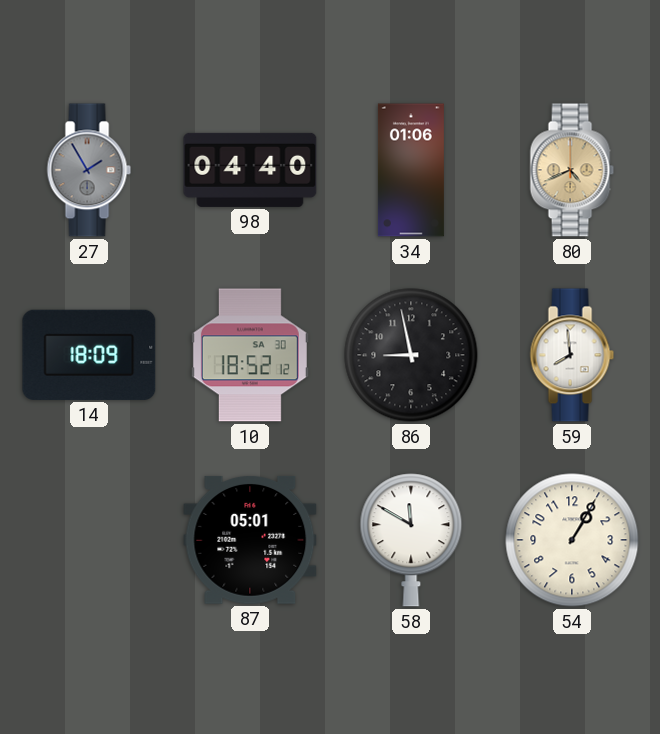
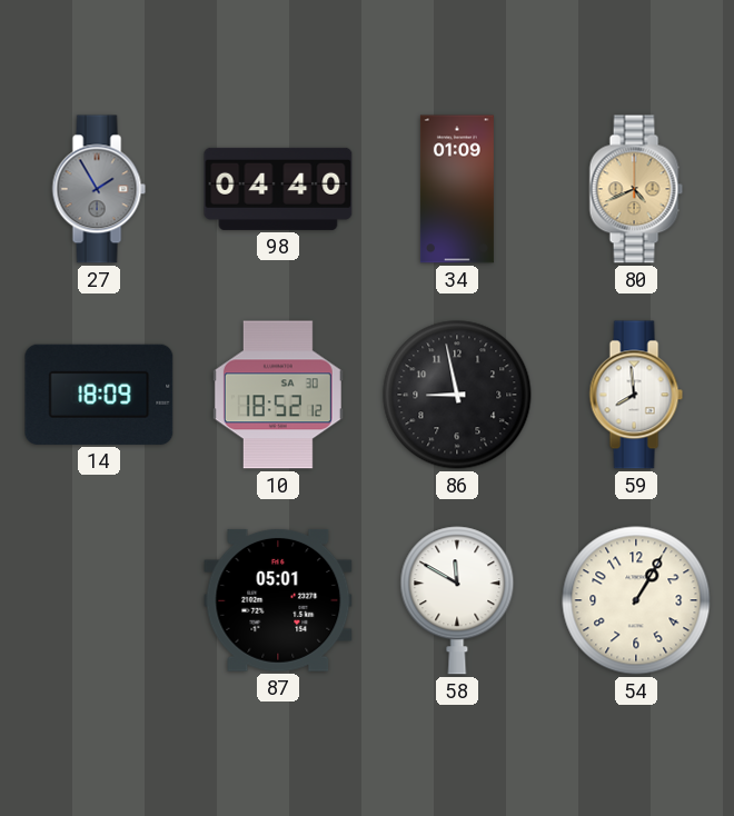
34: 01:06 -> 01:09 (457, 189)
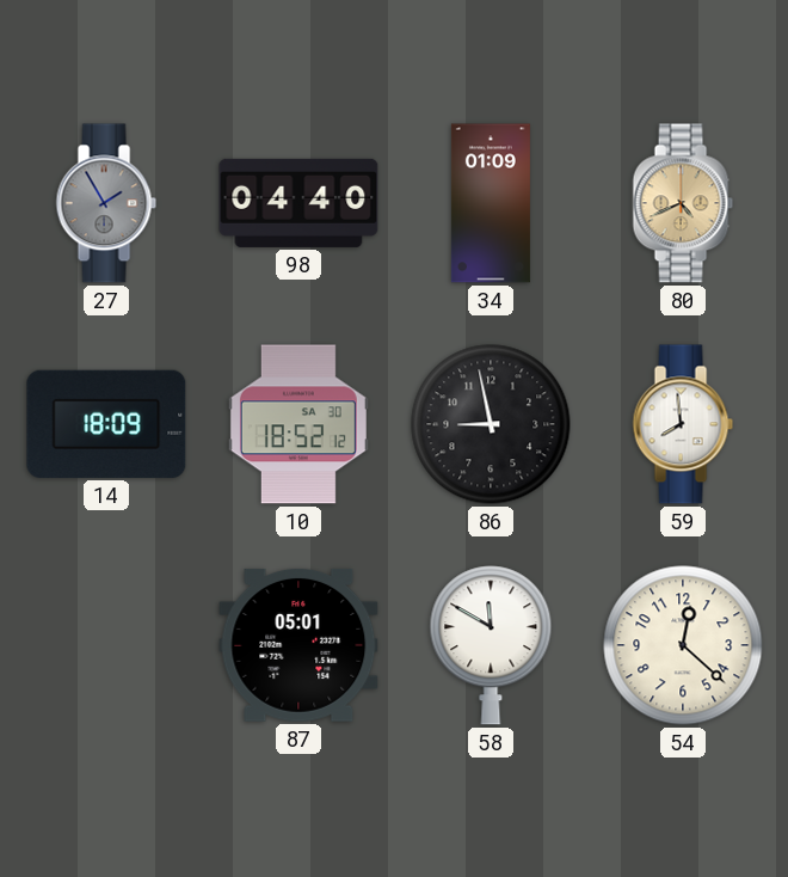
54: 1:05 -> 12:22 (683, 645)
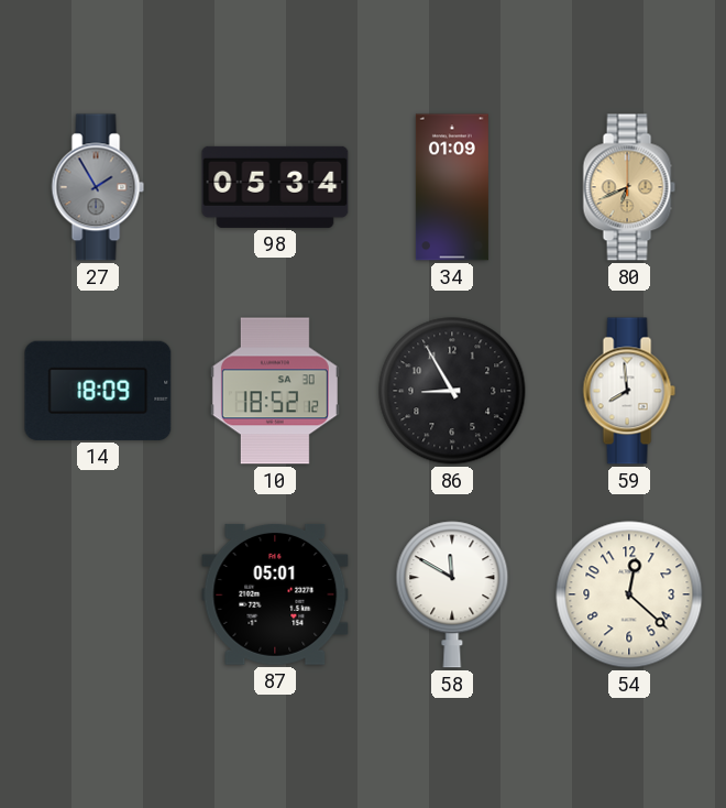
98: 04:40 -> 05:34 (275, 187)
80: 4:41 -> 6:41 (629, 187)
86: 8:58 -> 8:55 (452, 391)
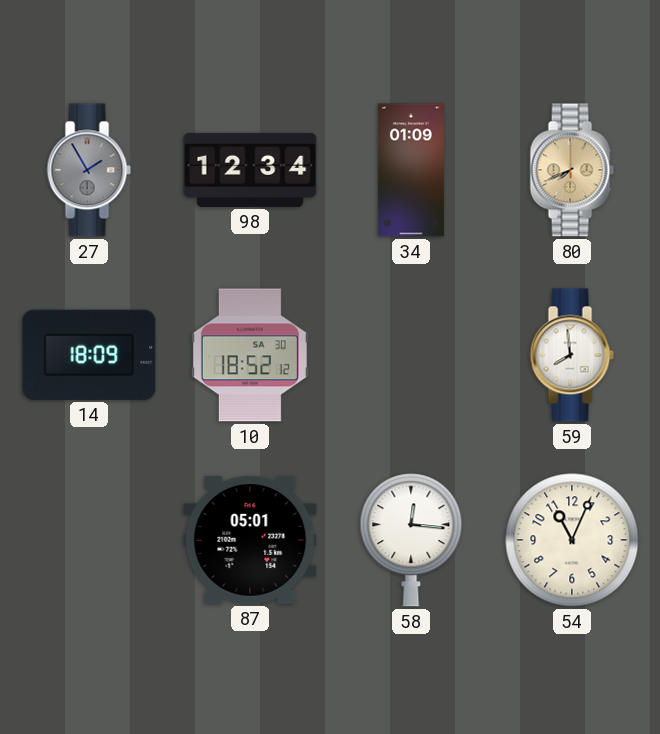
98: 05:34 -> 12:34 (250, 170)
80: 6:41 -> 7:41 (572, 170)
86: 8:55 -> none (452, 391)
58: 11:50 -> 12:16 (411, 540)
54: 12:22 -> 11:04 (572, 540)
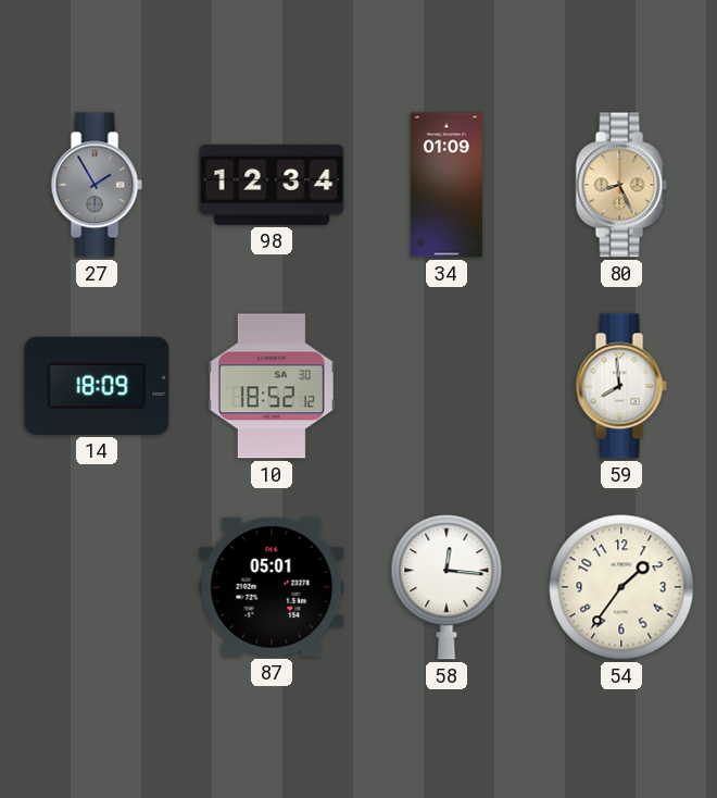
80: 7:41 -> 8:26 (621, 185)
54: 11:04 -> 1:36 (621, 587)
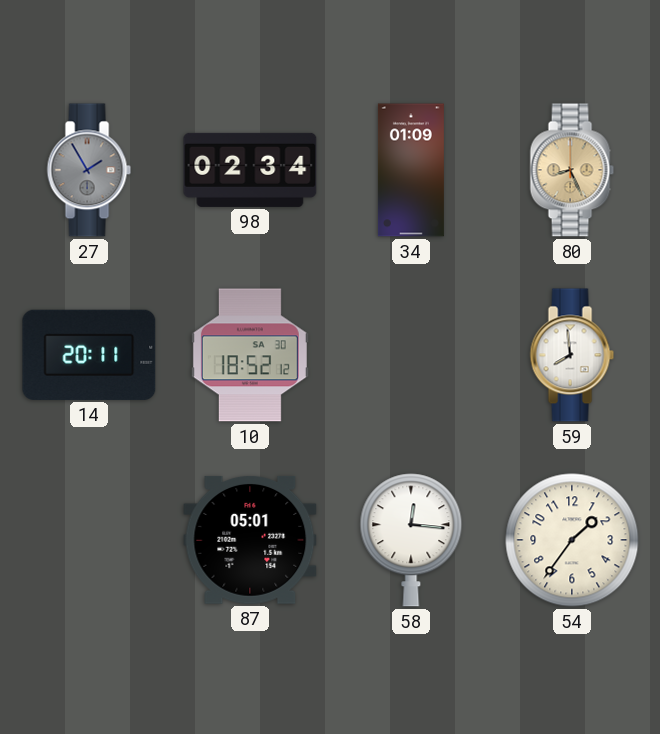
98: 12:34 -> 02:34 (250, 170)
14: 18:09 -> 20:11 (89, 355)
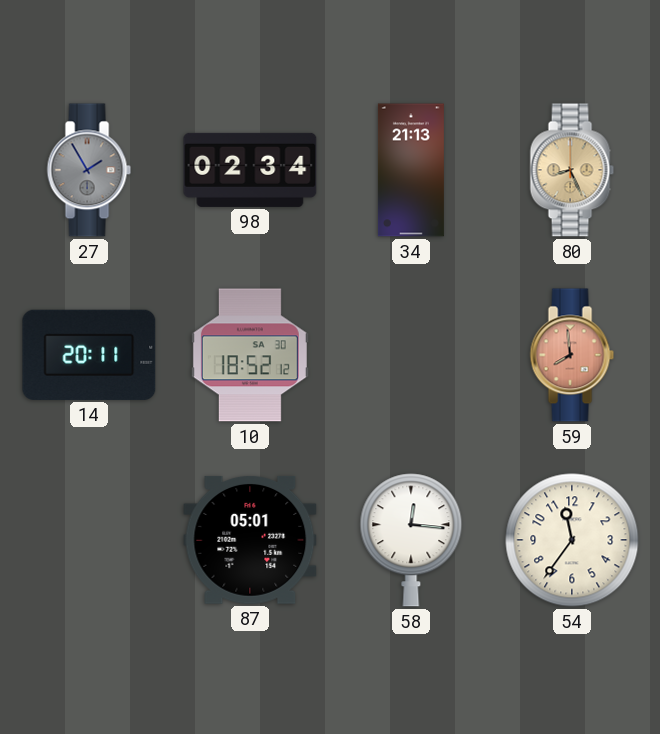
34: 01:09 -> 21:13 (411, 170)
59 dial: white -> salmon (572, 355)
54: 1:36 -> 11:36 (572, 540)
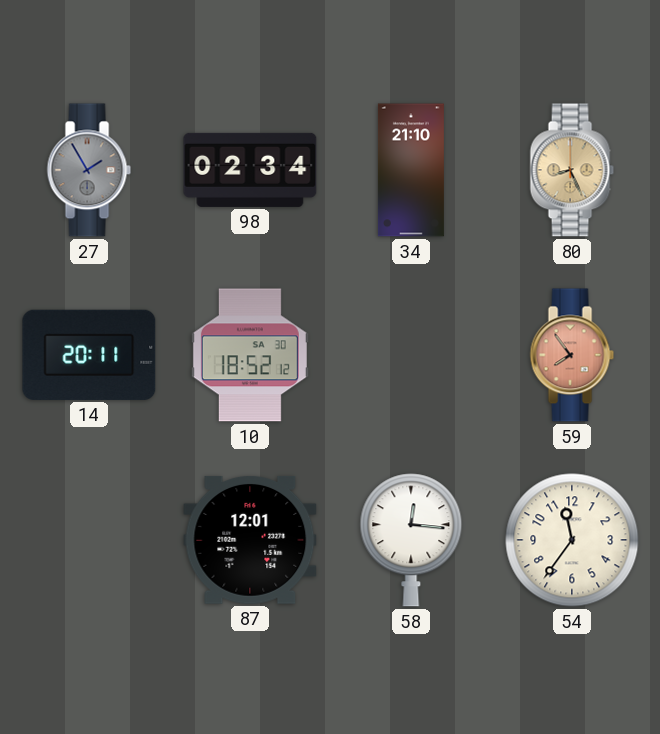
34: 21:13 -> 21:10 (411, 170)
59: 7:59 -> 7:54 (572, 355)
87: 05:01 -> 12:01 (250, 540)
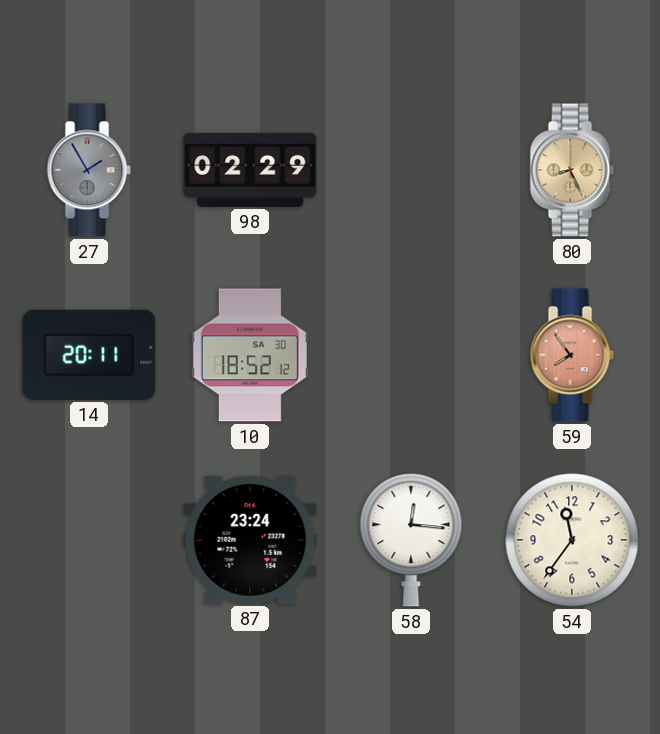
98: 02:34 -> 02:29 (250, 170)
34: 21:10 -> none (411, 170)
87: 12:01 -> 23:24 (250, 540)
